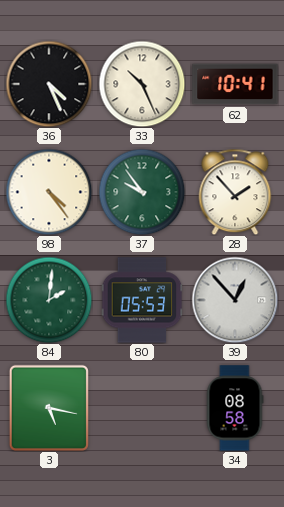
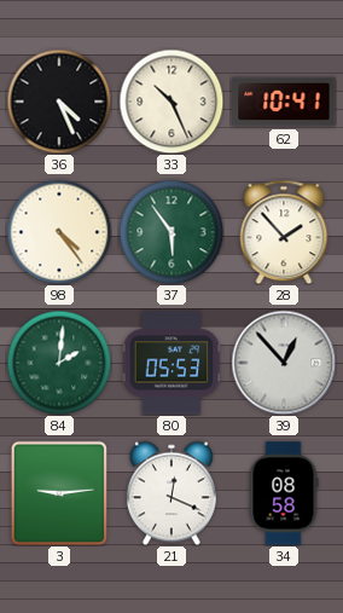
37: 9:54 -> 5:54 (171, 232)
3: 5:17 -> 9:14 (59, 492)
21: none -> 12:19 (171, 493)
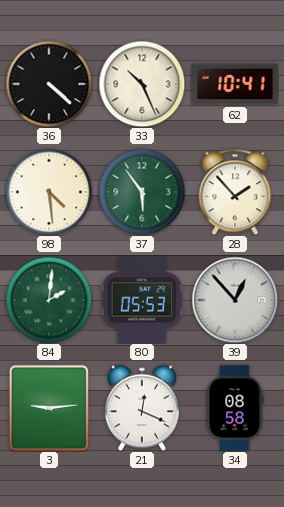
36: 4:26 -> 4:22 (49, 84)
98: 4:24 -> 4:29 (49, 192)
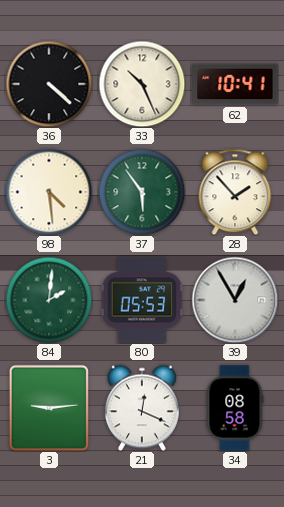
39: 12:53 -> 12:55 (235, 300)
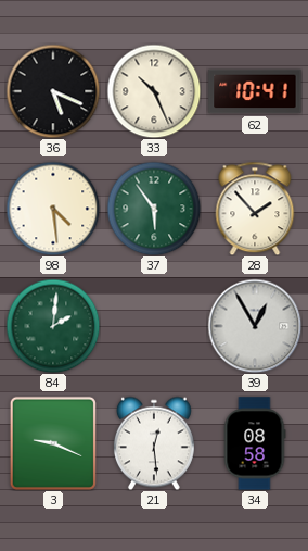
36: 4:22 -> 5:19 (53, 91)
80: 05:53 -> none (142, 300)
3: 9:14 -> 9:19 (53, 442)
21: 12:19 -> 12:29 (154, 443)
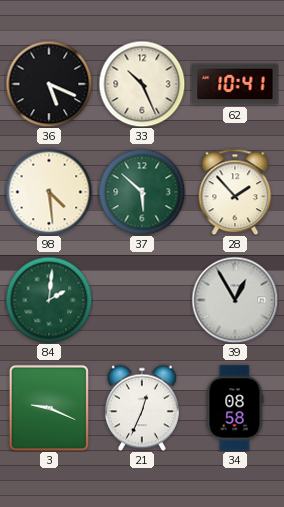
37: 5:54 -> 5:52 (142, 192)
21: 12:29 -> 12:34 (142, 408)
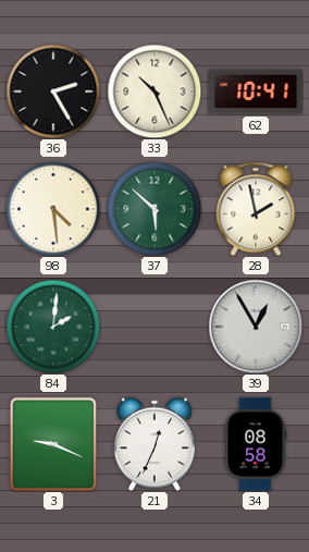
36: 5:19 -> 2:25 (53, 91)
28: 1:53 -> 1:58 (256, 209)
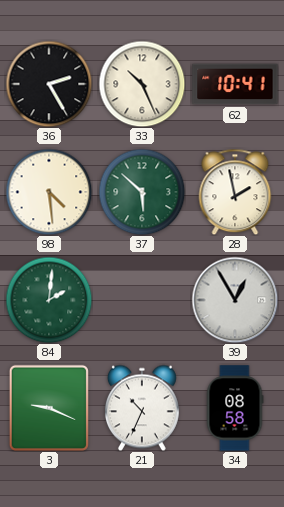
21: 12:34 -> 10:34 (142, 408)
